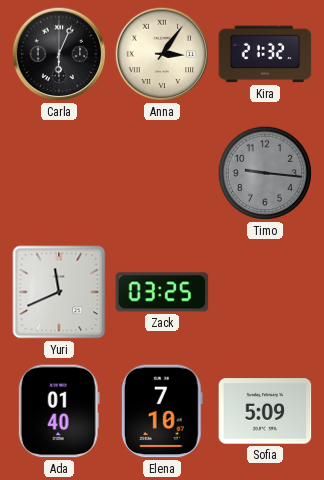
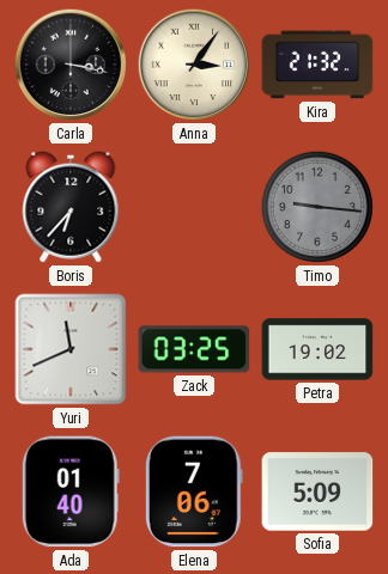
Carla: 6:04 -> 3:17 (71, 65)
Boris: none -> 6:37 (71, 207)
Petra: none -> 19:02 (317, 349)
Elena: 7:10 -> 7:06 (194, 491)
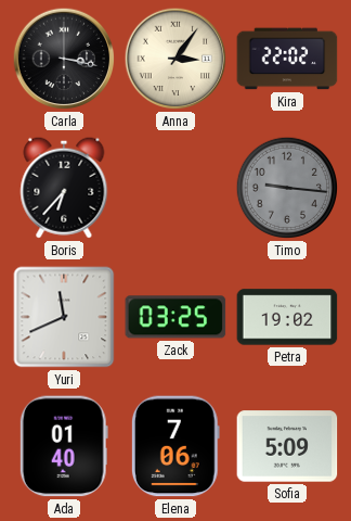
Kira: 21:32 -> 22:02 (287, 59)
